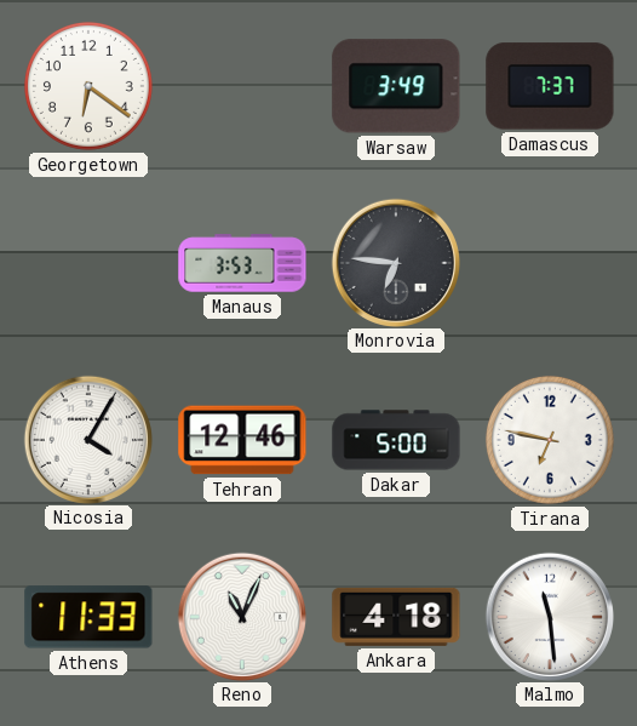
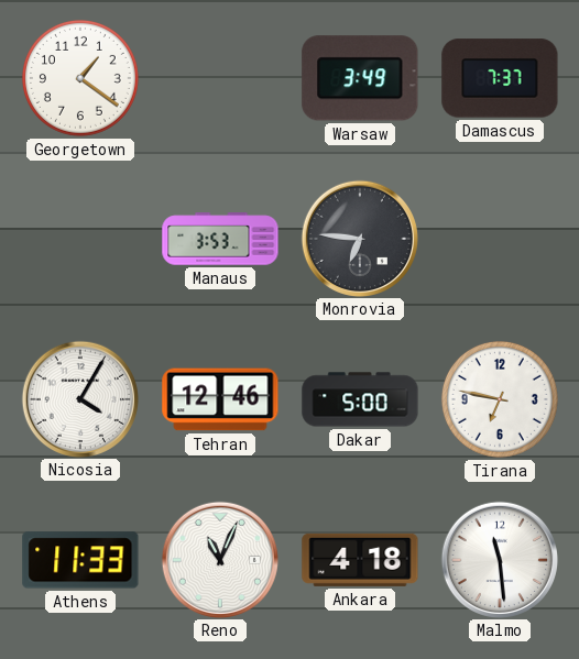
Georgetown: 6:21 -> 1:21 (80, 78)
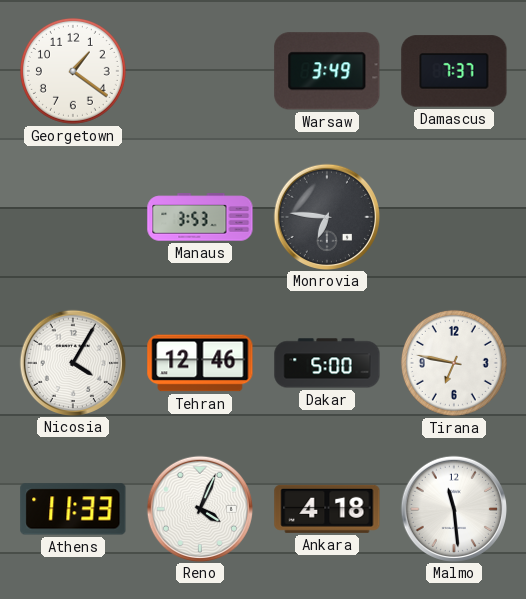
Reno: 11:04 -> 4:04 (199, 508)
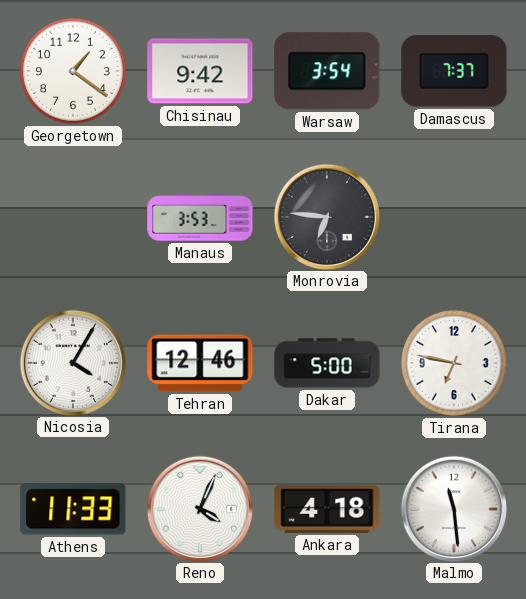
Chisinau: none -> 9:42 (200, 71)
Warsaw: 3:49 -> 3:54 (327, 71)
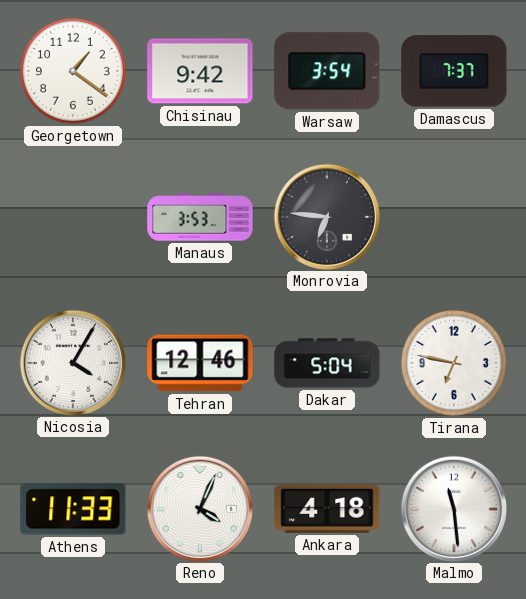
Dakar: 5:00 -> 5:04 (327, 363)
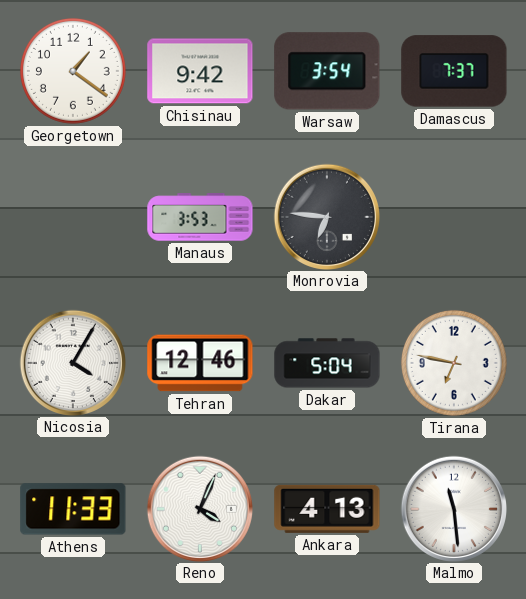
Ankara: 4:18 -> 4:13 (327, 509)
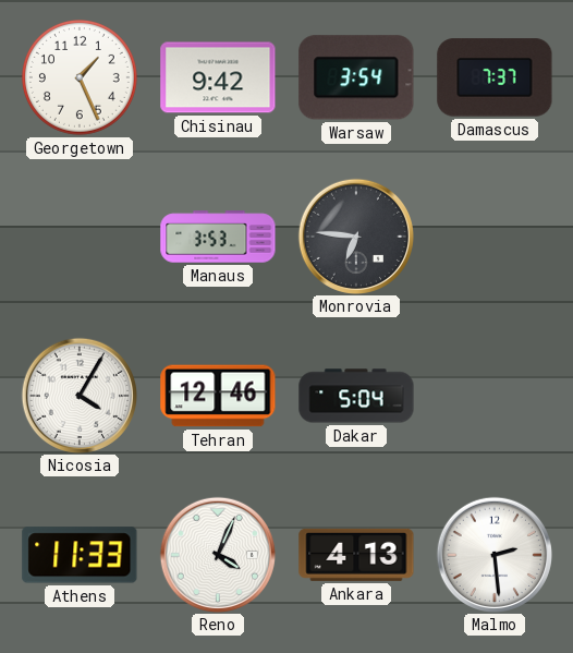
Georgetown: 1:21 -> 1:26 (80, 77)
Tirana: 6:47 -> none (454, 363)
Malmo: 11:29 -> 2:29 (493, 554)
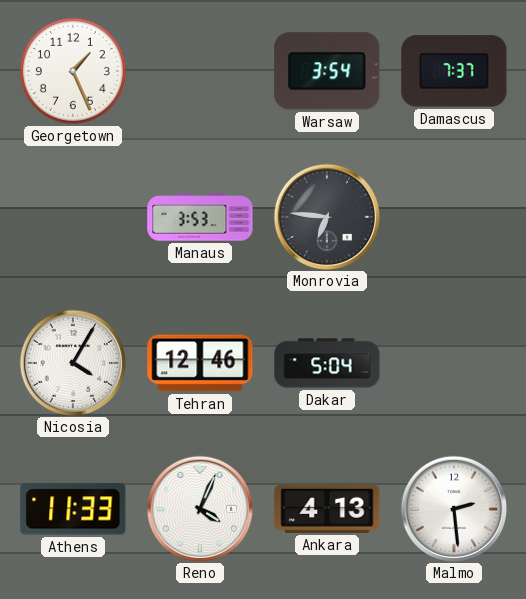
Chisinau: 9:42 -> none (218, 77)
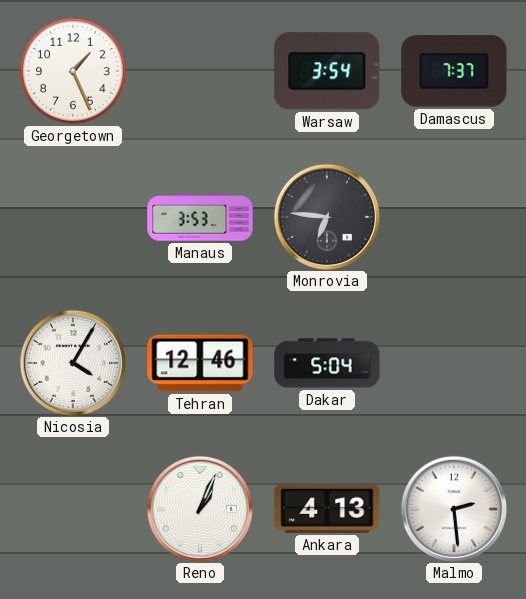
Athens: 11:33 -> none (73, 509)
Reno: 4:04 -> 1:04 (199, 508)
